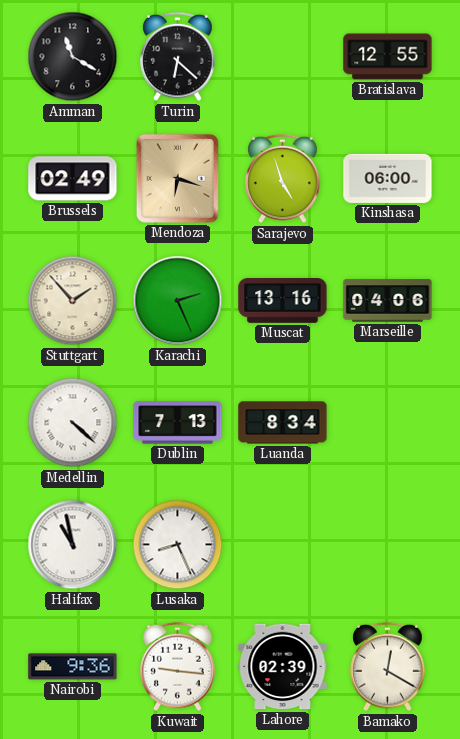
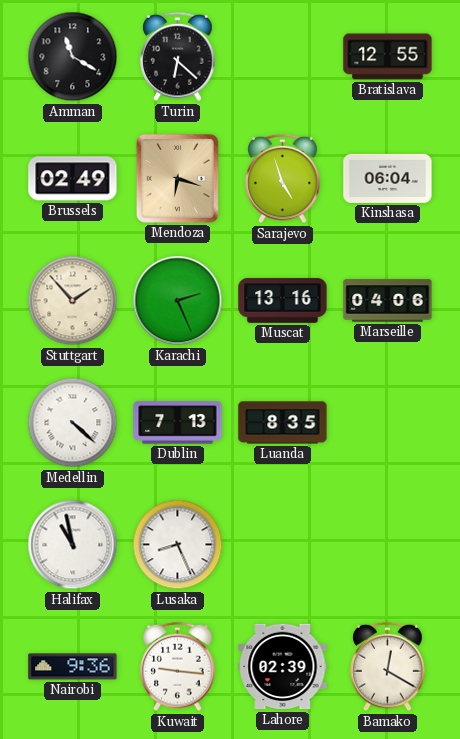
Kinshasa: 06:00 -> 06:04 (388, 178)
Luanda: 8:34 -> 8:35 (283, 423)
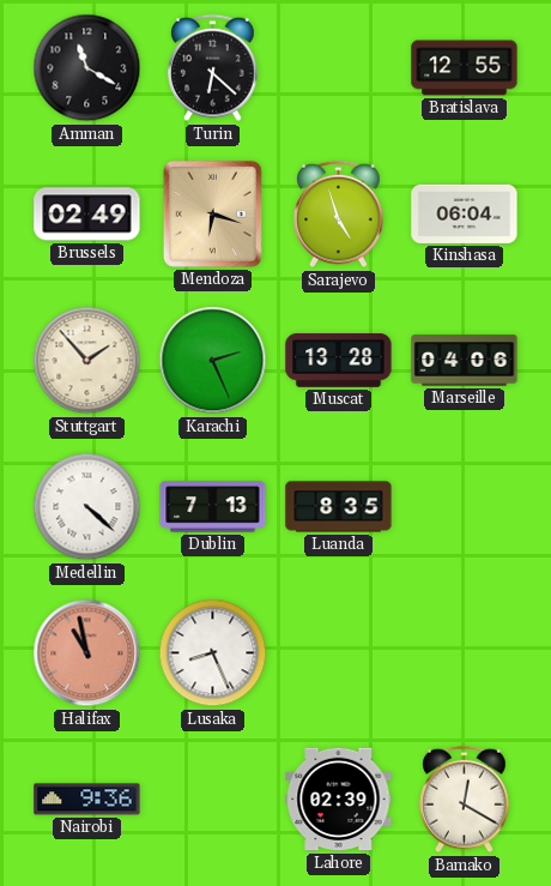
Muscat: 13:16 -> 13:28 (339, 361)
Halifax dial: white -> salmon (87, 653)
Kuwait: 9:16 -> none (178, 667)
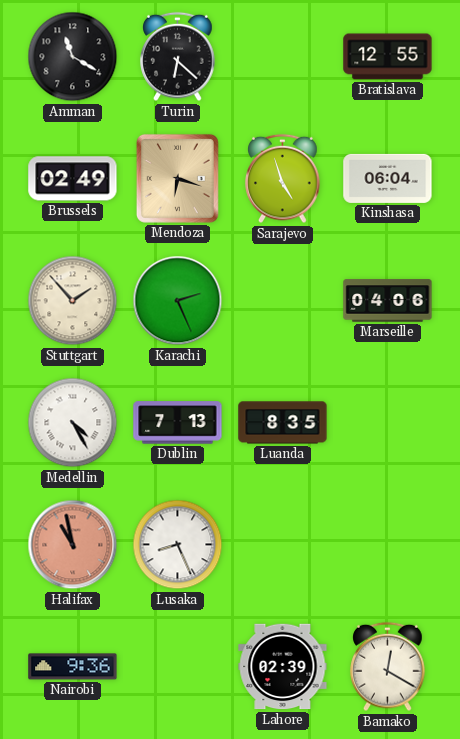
Muscat: 13:28 -> none (339, 361)
Medellin: 4:22 -> 4:25 (73, 423)
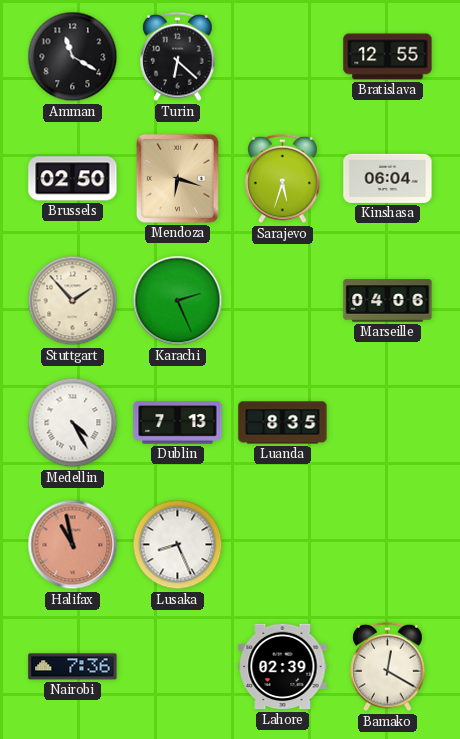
Brussels: 02:49 -> 02:50 (73, 179)
Sarajevo: 4:57 -> 5:33 (283, 179)
Nairobi: 9:36 -> 7:36 (73, 667)
